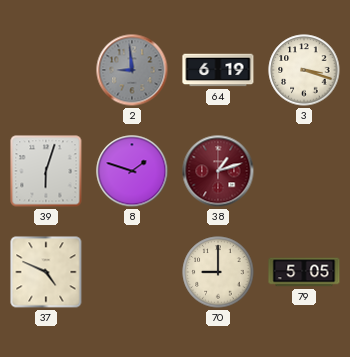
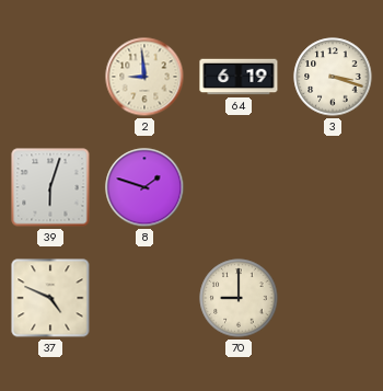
2 dial: grey -> cream (144, 77)
38: 1:12 -> none (218, 171)
79: 5:05 -> none (304, 272)
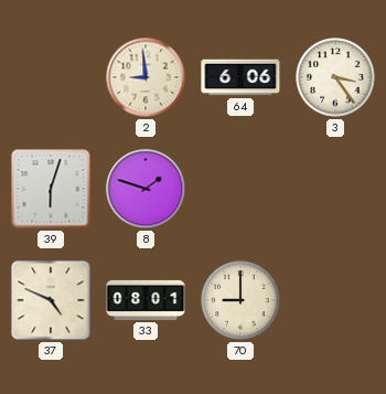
64: 6:19 -> 6:06 (240, 77)
3: 3:18 -> 3:24 (335, 77)
33: none -> 08:01 (146, 300)
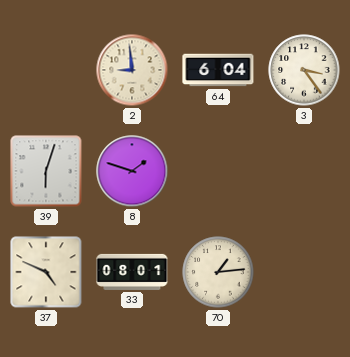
64: 6:06 -> 6:04 (218, 70)
70: 9:00 -> 1:14 (218, 272)
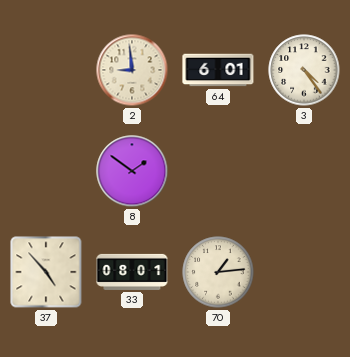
64: 6:04 -> 6:01 (218, 70)
3: 3:24 -> 4:24 (304, 70)
39: 6:03 -> none (46, 171)
8: 1:48 -> 1:51 (132, 171)
37: 4:49 -> 4:53 (46, 272)
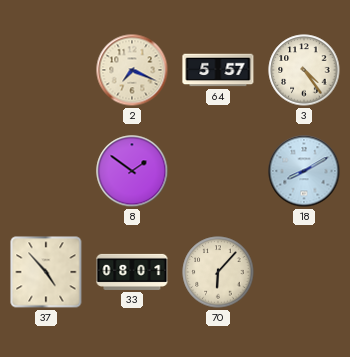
2: 8:59 -> 7:19 (132, 70)
64: 6:01 -> 5:57 (218, 70)
18: none -> 8:10 (304, 171)
70: 1:14 -> 6:07 (218, 272)
